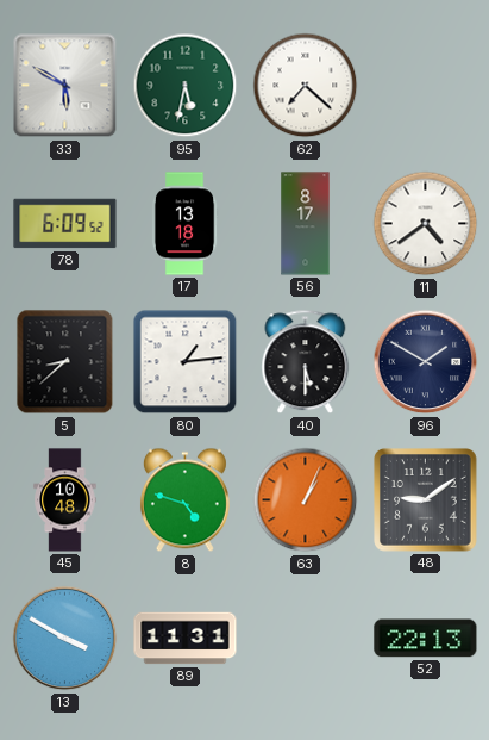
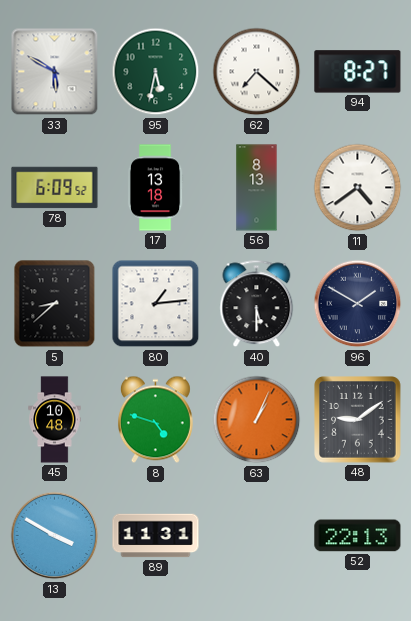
94: none -> 8:27 (358, 72)
56: 8:17 -> 8:13 (257, 188)
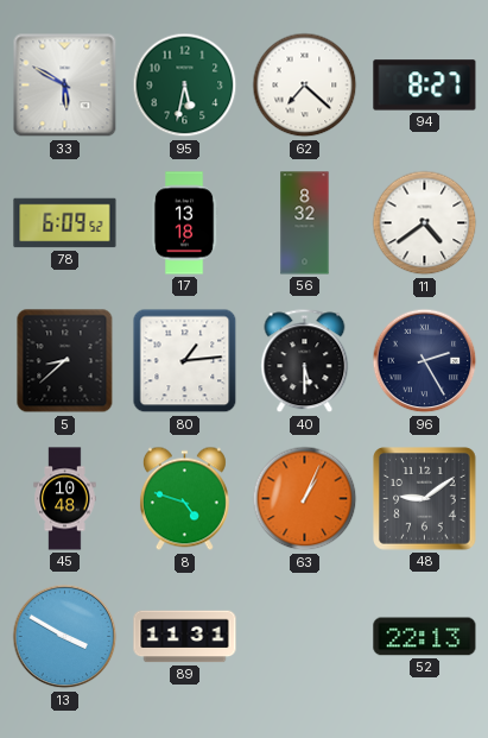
56: 8:13 -> 8:32 (305, 223)
96: 1:50 -> 2:25 (425, 361)
